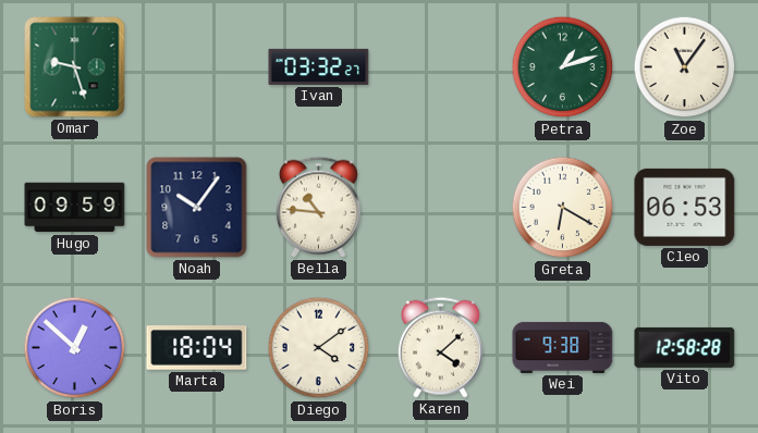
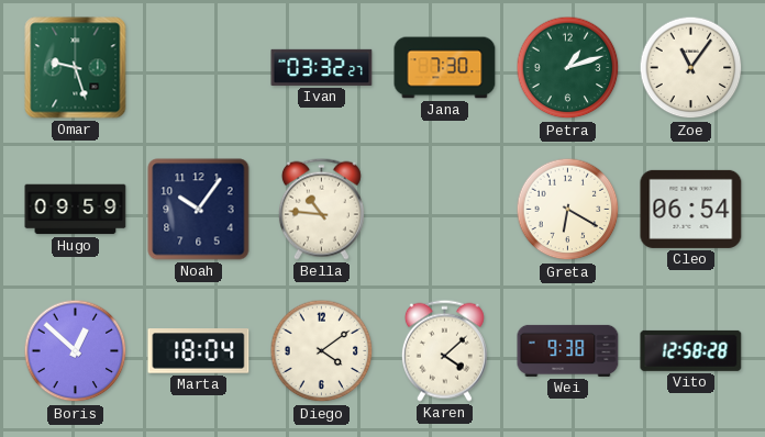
Jana: none -> 7:30 (445, 68)
Cleo: 06:53 -> 06:54 (691, 209)
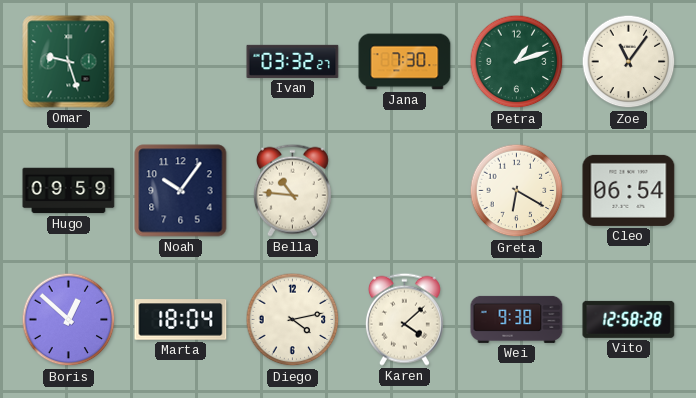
Diego: 4:09 -> 4:13 (293, 320)
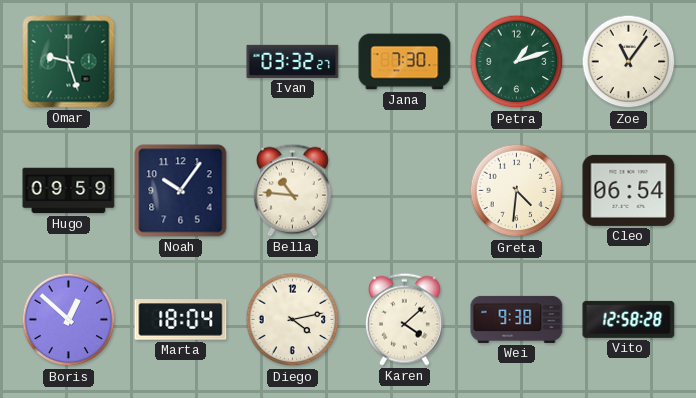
Greta: 6:20 -> 4:31 (517, 191)
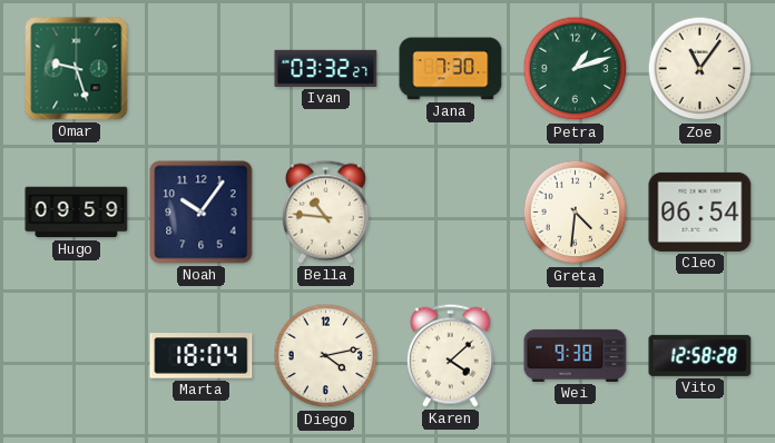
Boris: 12:52 -> none (69, 320)
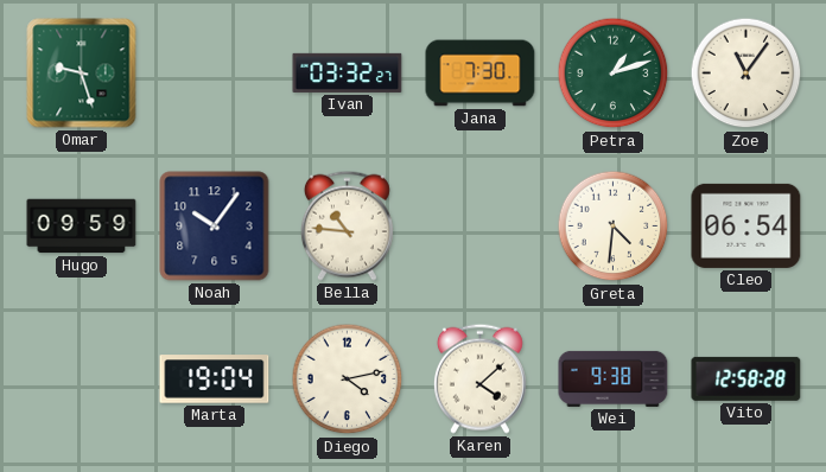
Marta: 18:04 -> 19:04 (215, 379)
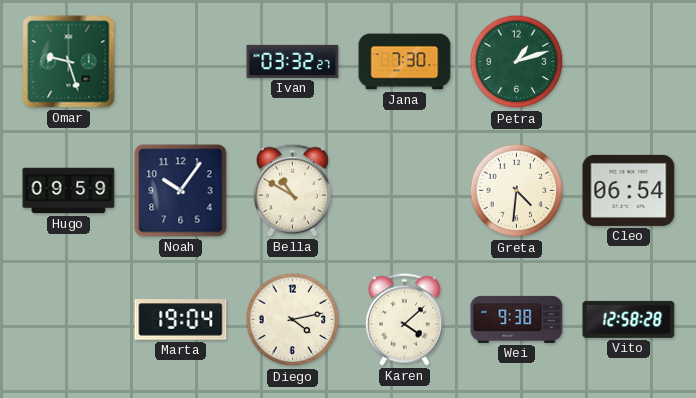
Zoe: 11:06 -> none (746, 74)
Bella: 10:46 -> 10:50 (292, 190)
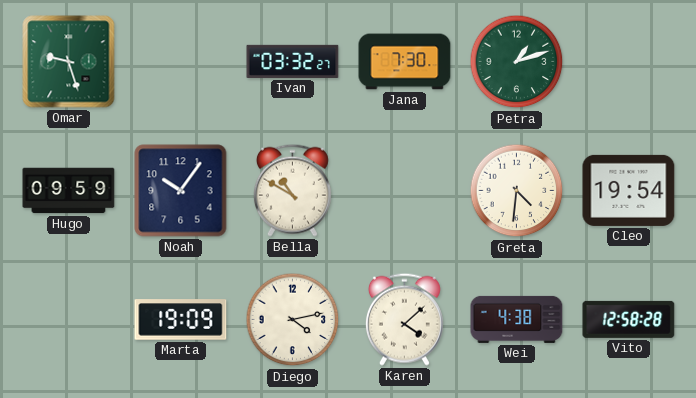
Cleo: 06:54 -> 19:54 (629, 190)
Marta: 19:04 -> 19:09 (181, 320)
Wei: 9:38 -> 4:38 (517, 319)
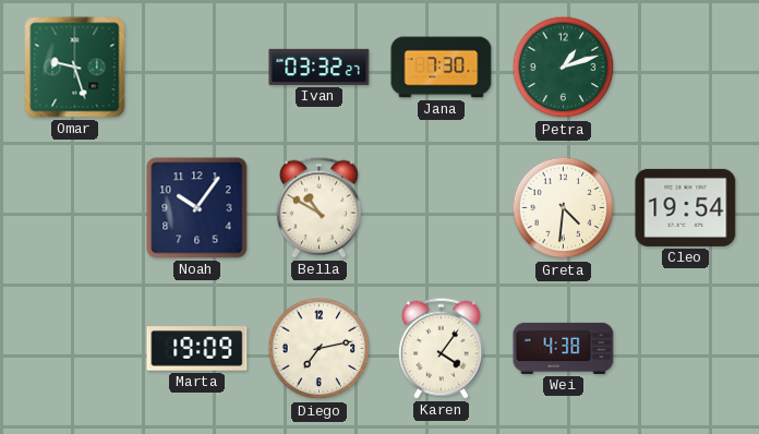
Hugo: 09:59 -> none (69, 191)
Diego: 4:13 -> 7:13 (320, 349)
Karen: 4:08 -> 4:06 (441, 348)
Vito: 12:58 -> none (629, 319)
